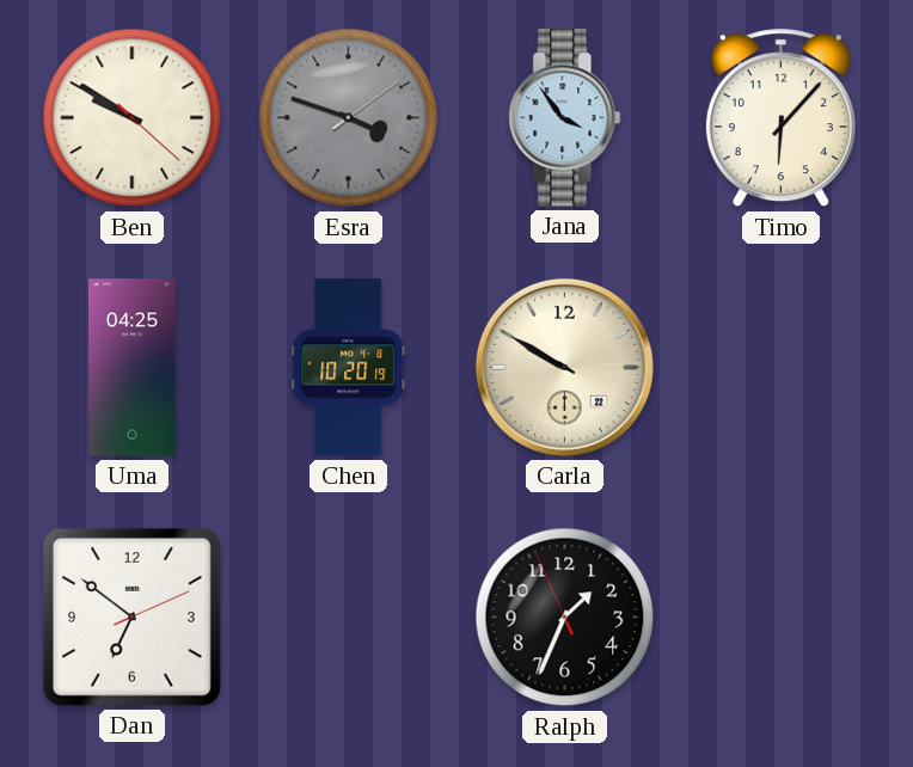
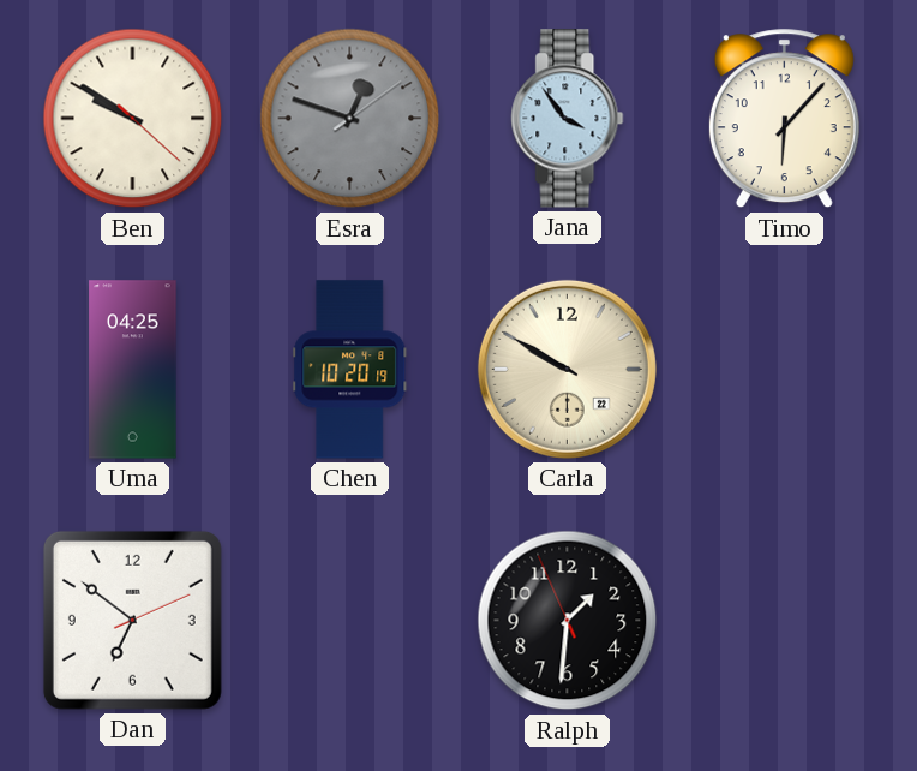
Esra: 3:48 -> 12:48 (350, 119)
Ralph: 1:33 -> 1:30 (568, 621)
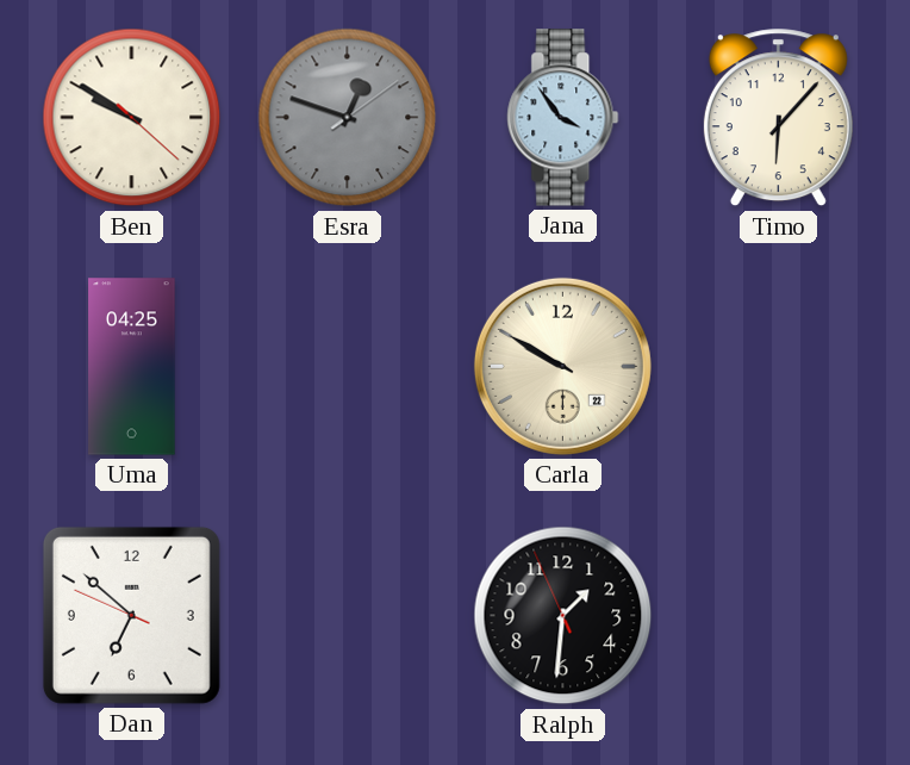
Chen: 10:20 -> none (350, 370)
Dan: 6:51:11 -> 6:51:49 (131, 615)
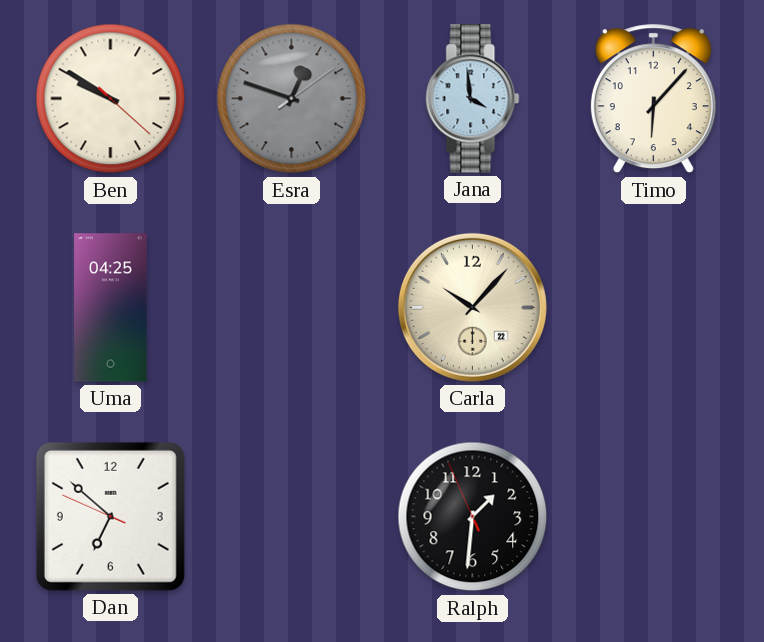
Jana: 3:54 -> 3:59 (473, 99)
Carla: 9:50 -> 10:07 (472, 307)
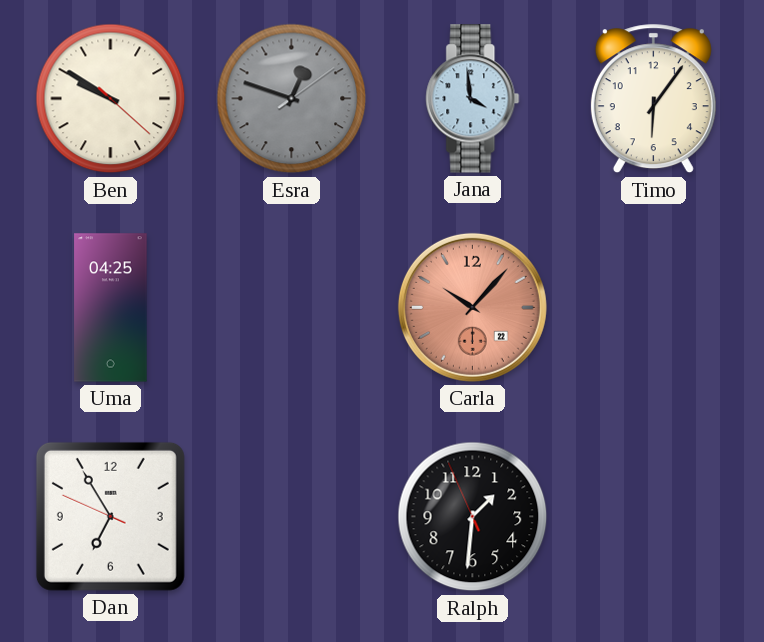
Timo: 6:07 -> 6:06 (653, 99)
Carla dial: cream -> salmon (472, 307)
Dan: 6:51 -> 6:54 (110, 516)
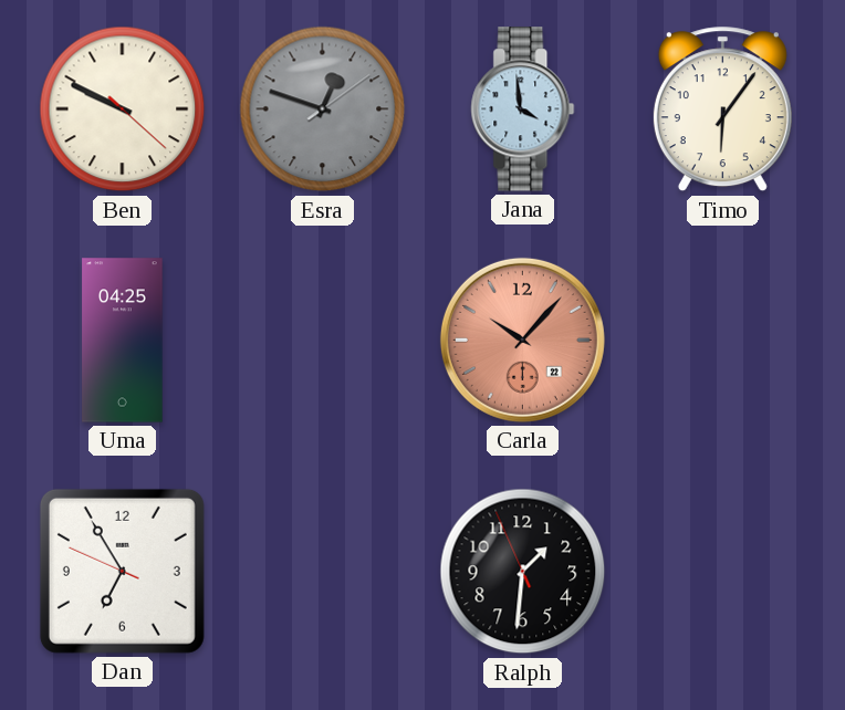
Ben: 9:50 -> 9:49 (123, 109)
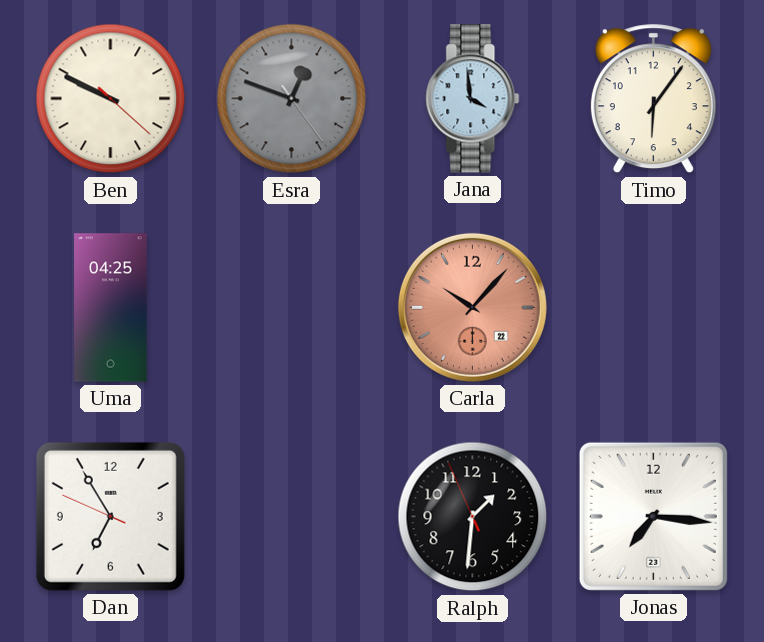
Esra: 12:48:09 -> 12:48:24 (292, 99)
Jonas: none -> 7:16 (653, 516)
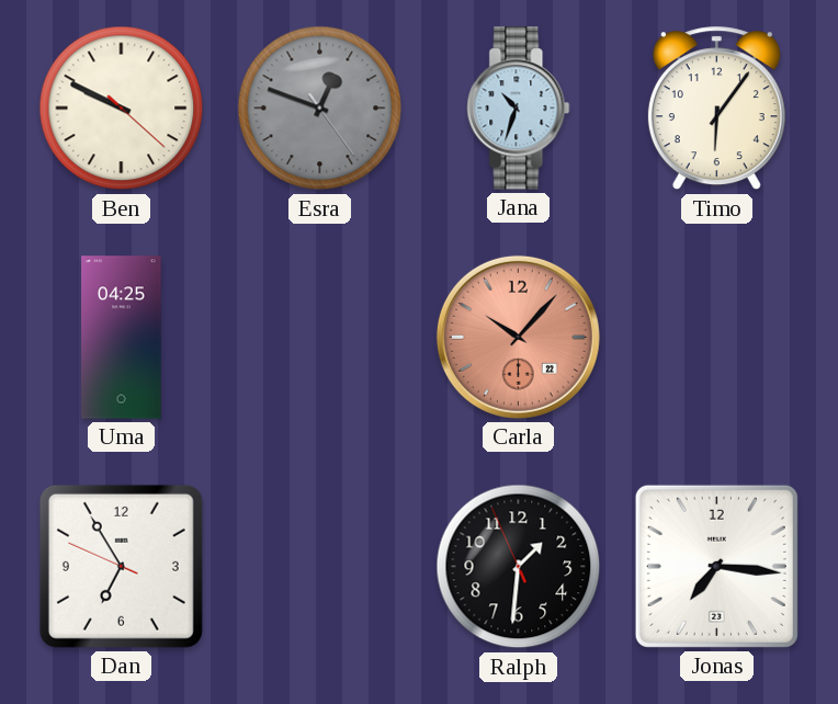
Jana: 3:59 -> 10:33 (519, 109)
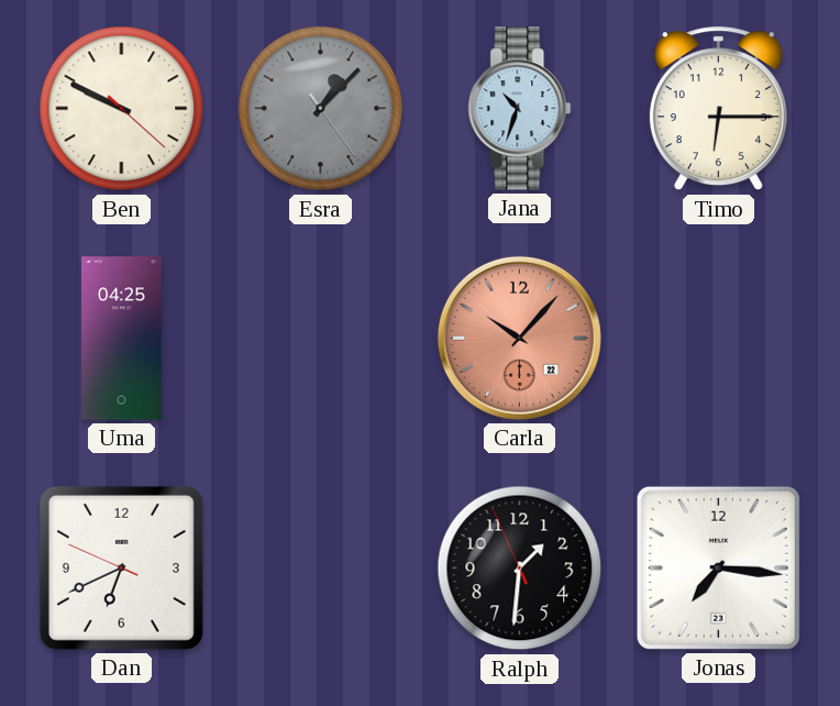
Esra: 12:48 -> 1:07 (321, 109)
Timo: 6:06 -> 6:15 (718, 109)
Dan: 6:54 -> 6:40 (121, 567)
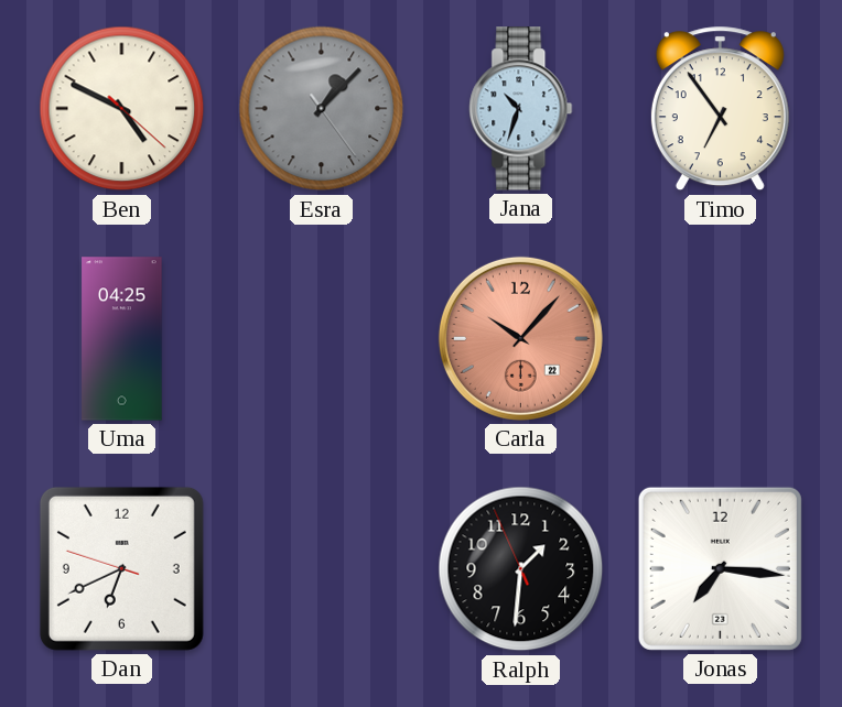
Ben: 9:49 -> 4:49 (122, 109)
Timo: 6:15 -> 6:54 (720, 109)
Dan: 6:40:49 -> 6:40:48 (121, 568)
